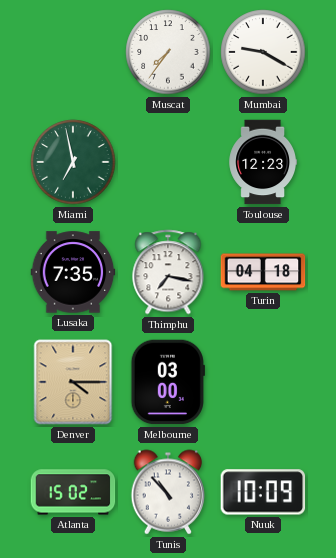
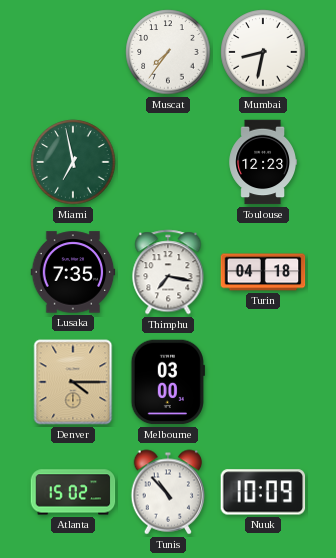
Mumbai: 9:20 -> 8:32 (263, 52)
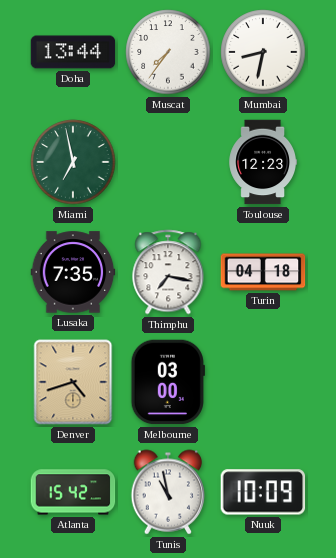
Doha: none -> 13:44 (73, 52)
Denver: 4:15 -> 4:42 (73, 382)
Atlanta: 15:02 -> 15:42 (73, 492)
Tunis: 10:53 -> 10:58 (168, 492)
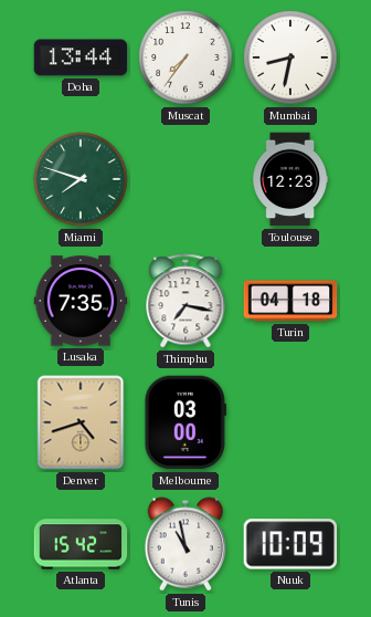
Miami: 6:58 -> 7:48 (81, 179)
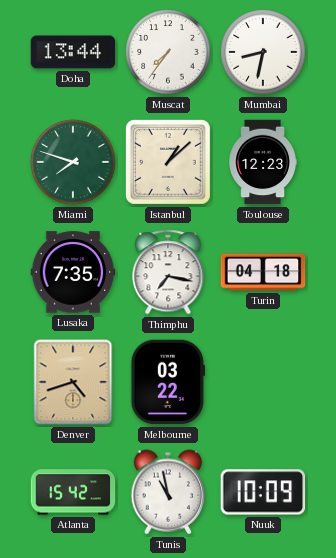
Istanbul: none -> 1:08 (168, 162)
Melbourne: 03:00 -> 03:22 (168, 382)
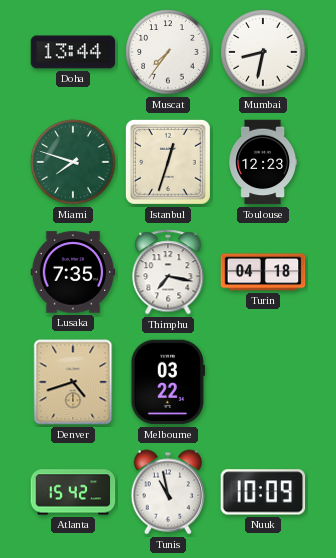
Istanbul: 1:08 -> 12:33 (168, 162)
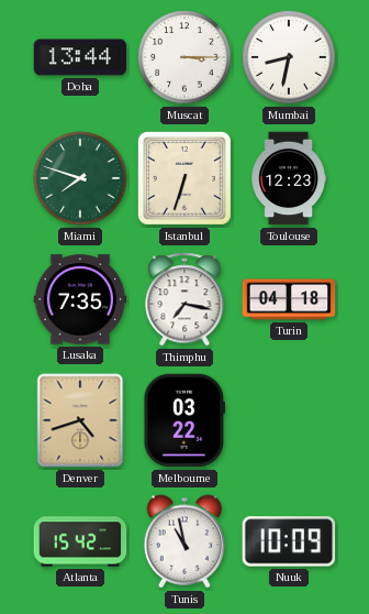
Muscat: 7:36 -> 3:15 (185, 57)
Istanbul: 12:33 -> 6:33 (185, 178)
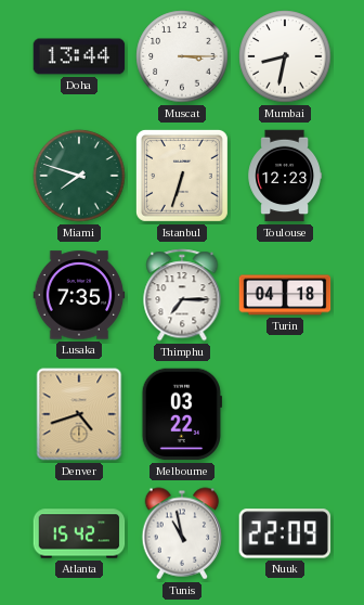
Thimphu: 7:17 -> 7:15 (182, 295)
Nuuk: 10:09 -> 22:09 (285, 533)
